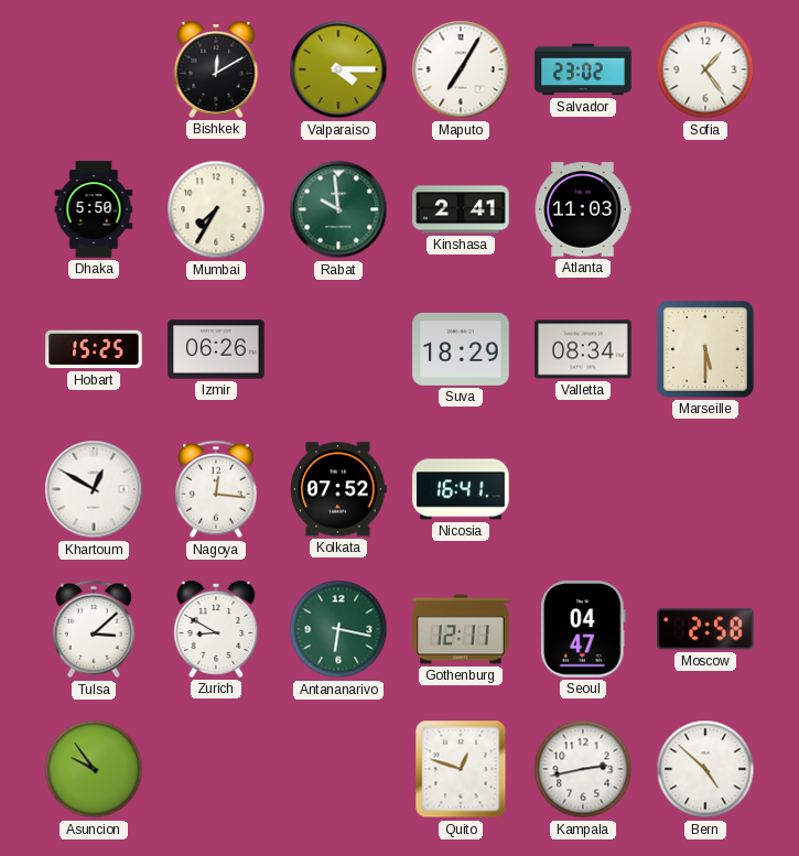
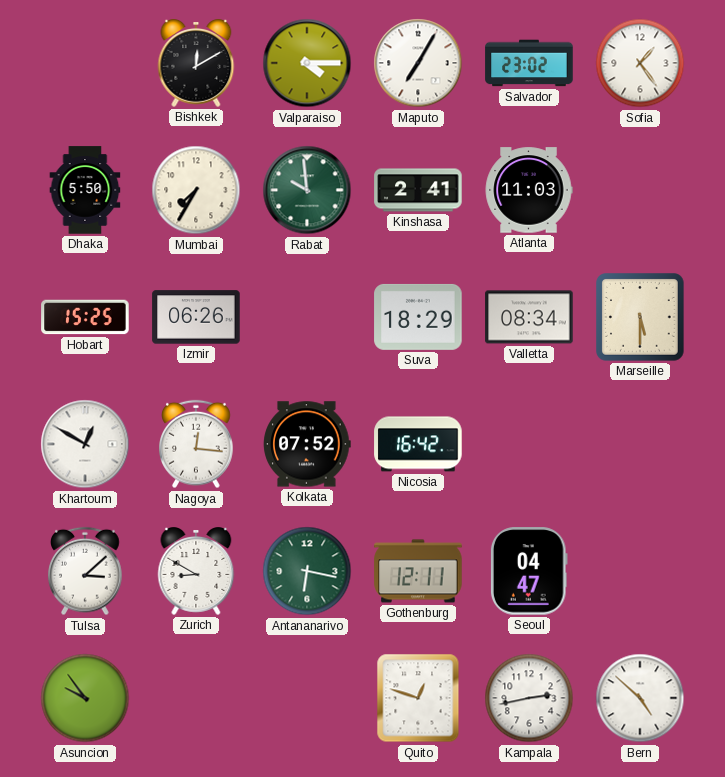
Nicosia: 16:41 -> 16:42 (418, 444)
Moscow: 2:58 -> none (705, 629)
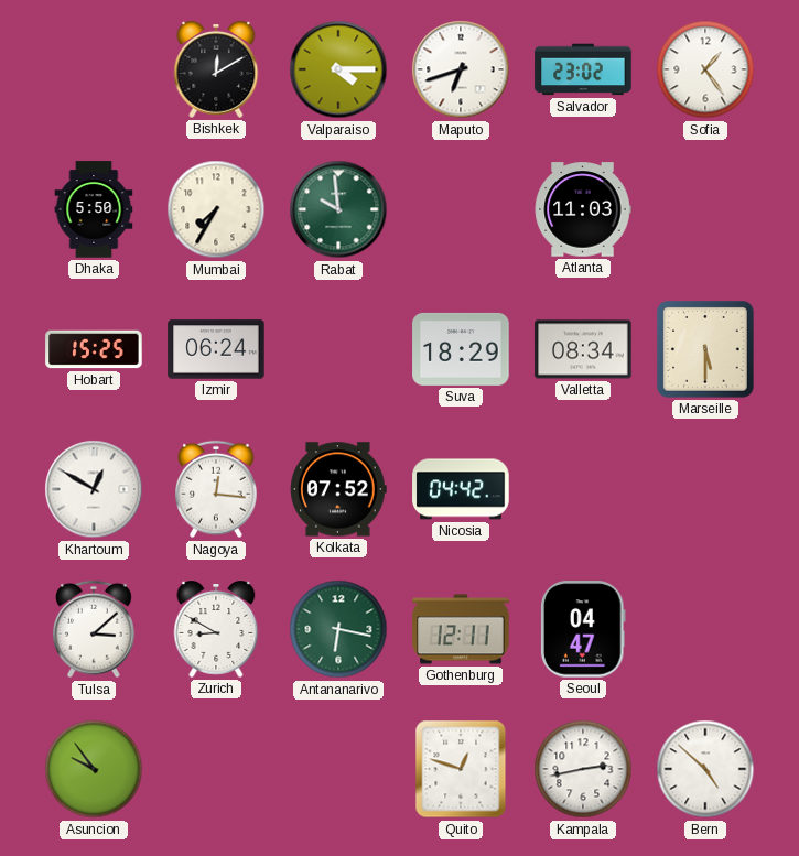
Maputo: 7:05 -> 6:42 (461, 69)
Kinshasa: 2:41 -> none (418, 190)
Izmir: 06:26 -> 06:24 (216, 349)
Nicosia: 16:42 -> 04:42 (461, 489)
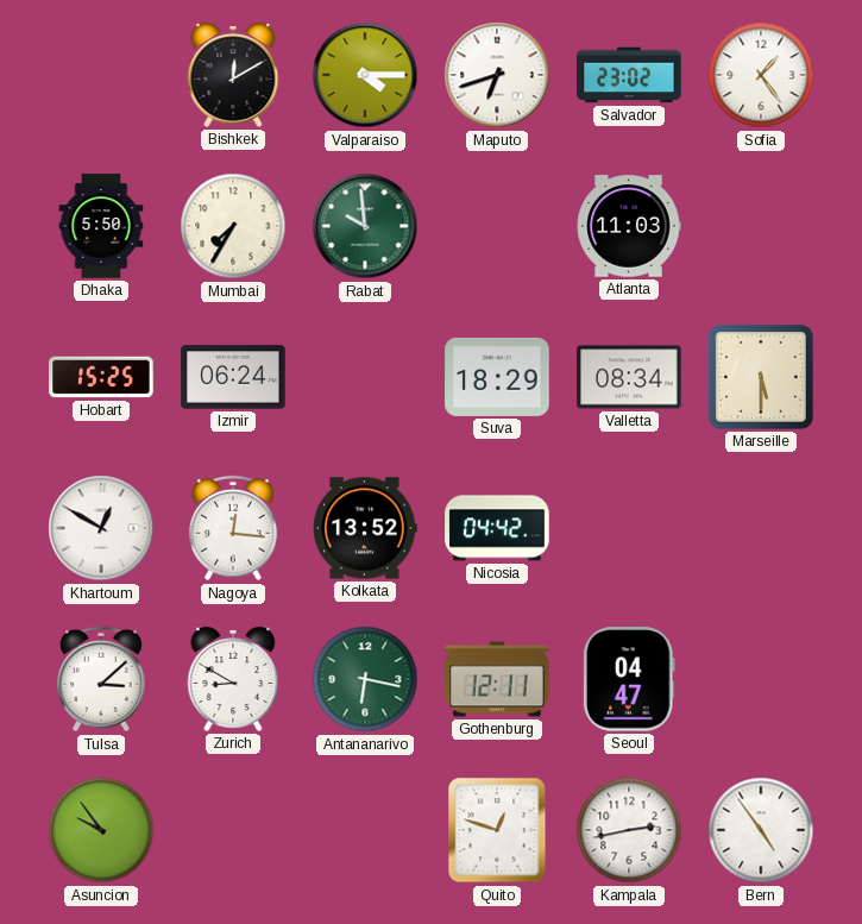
Kolkata: 07:52 -> 13:52 (365, 528)
Bern: 4:52 -> 4:54 (761, 830)
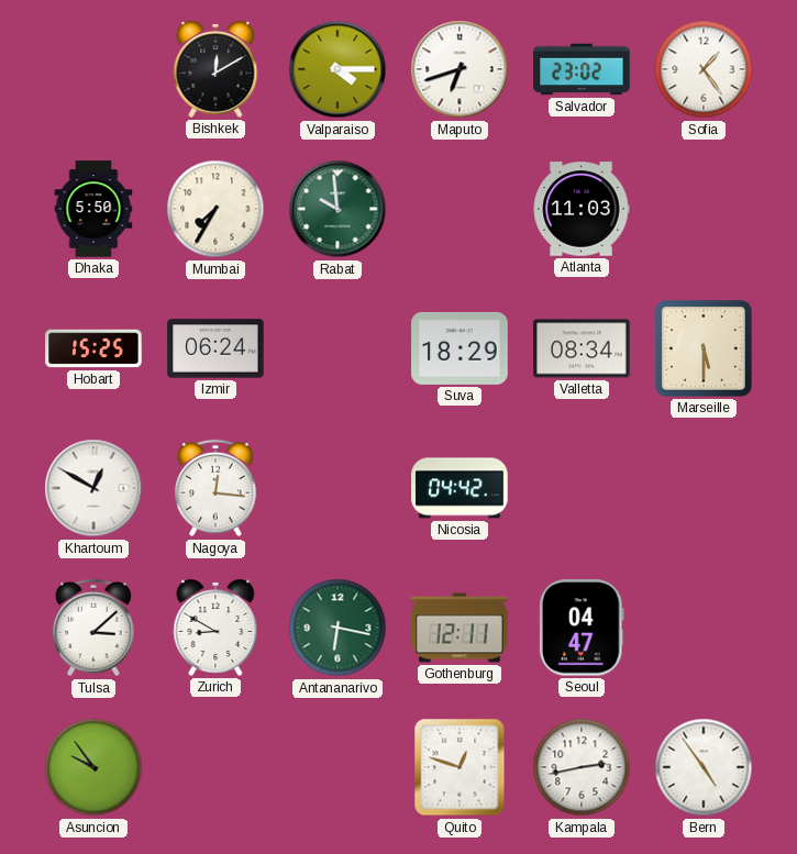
Kolkata: 13:52 -> none (365, 528)
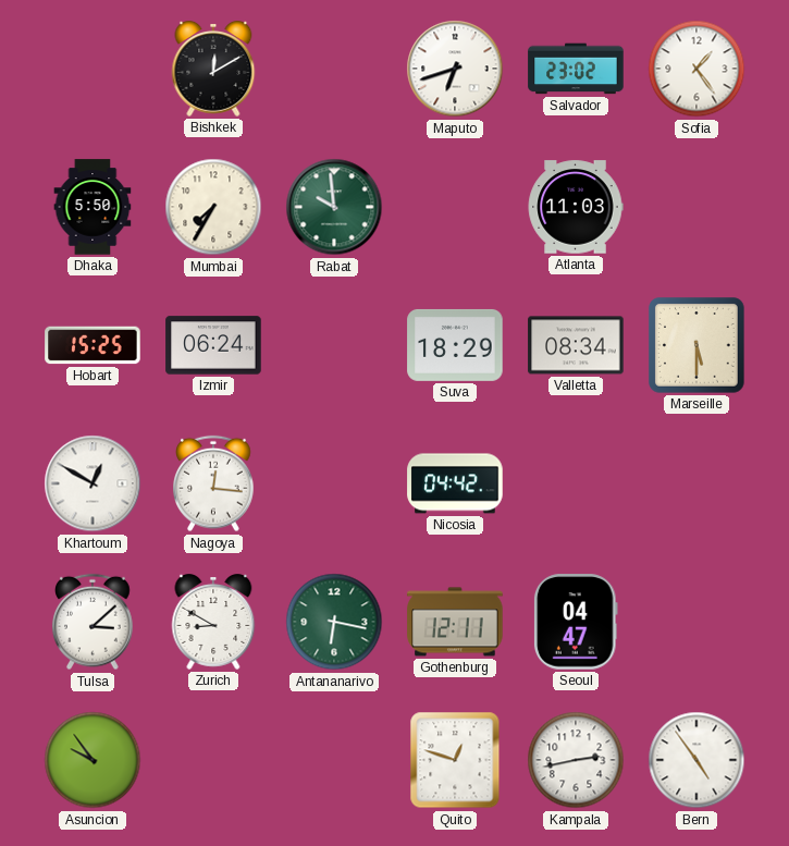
Valparaiso: 4:15 -> none (337, 69)
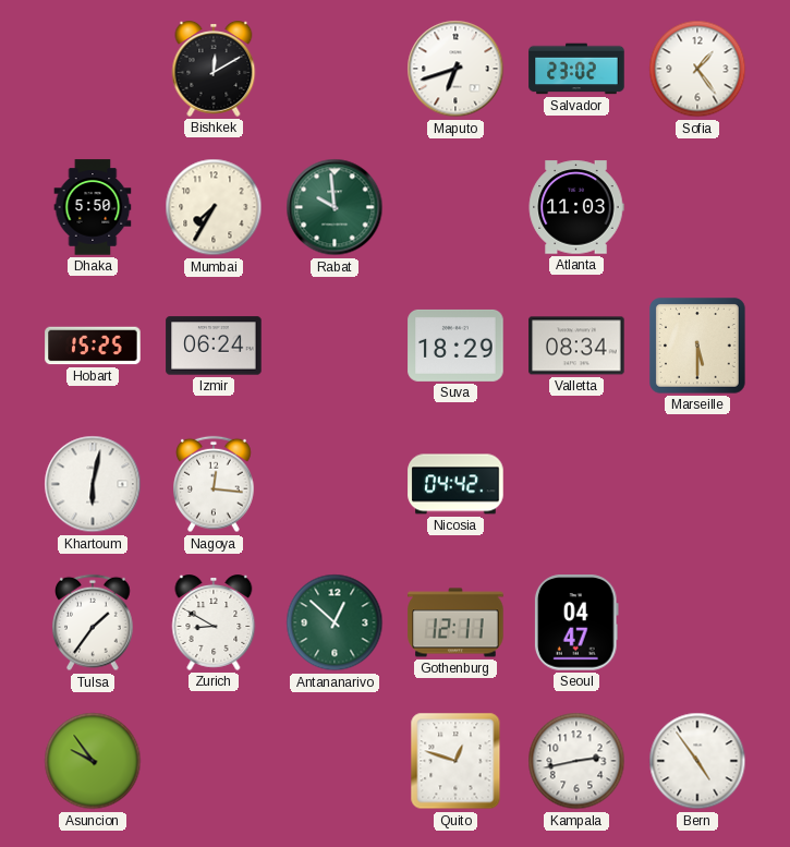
Khartoum: 12:50 -> 6:02 (93, 484)
Tulsa: 3:08 -> 1:36 (93, 622)
Antananarivo: 6:17 -> 12:52 (335, 622)
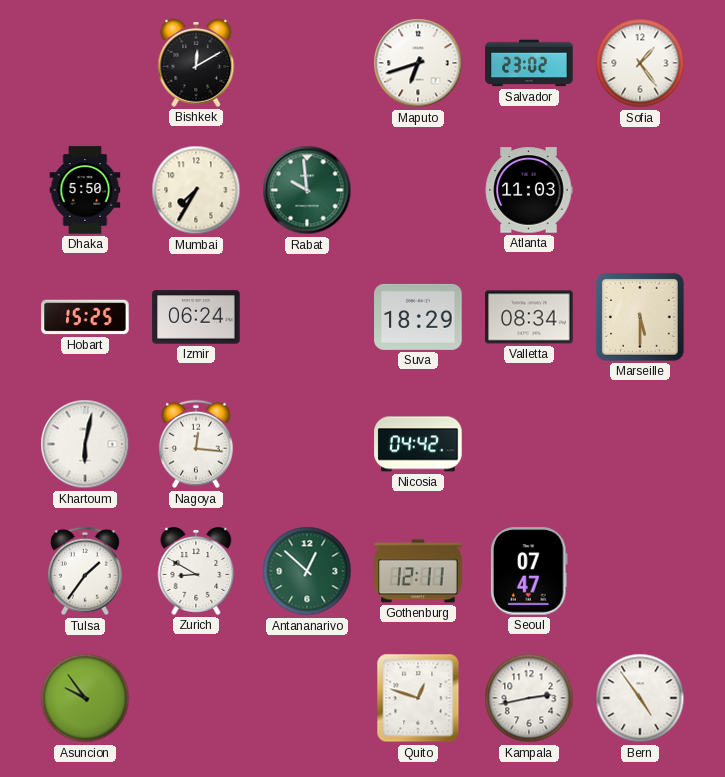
Seoul: 04:47 -> 07:47 (529, 571)
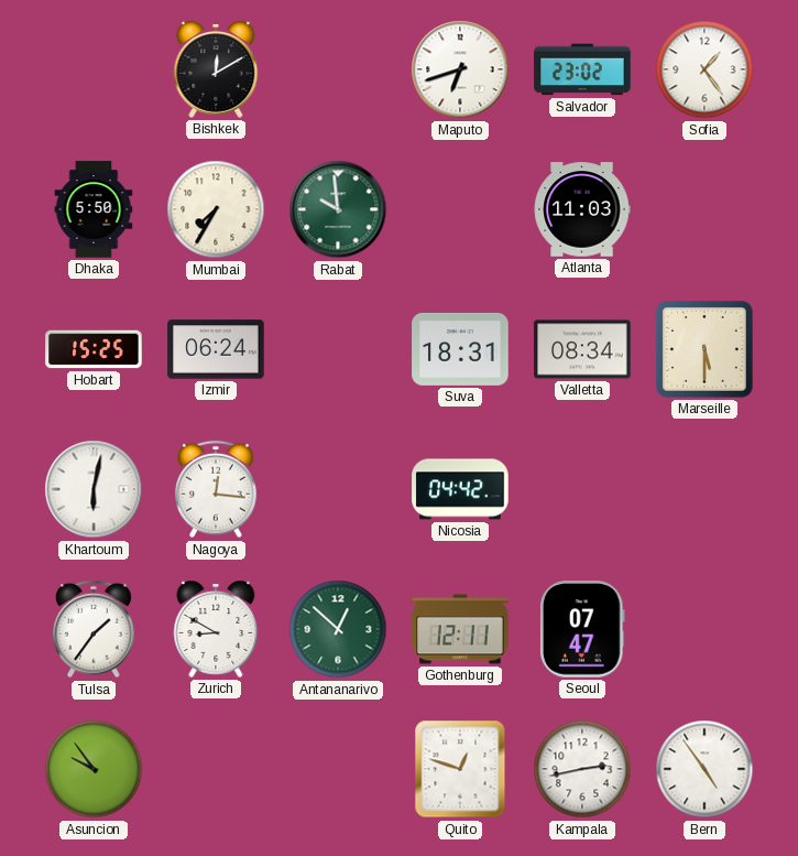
Suva: 18:29 -> 18:31 (460, 349)
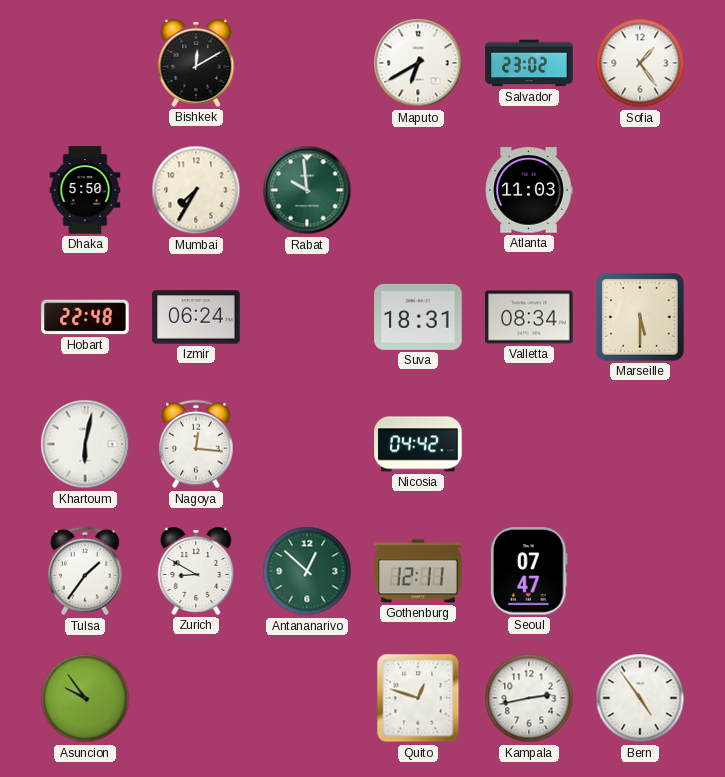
Maputo: 6:42 -> 6:40 (418, 63)
Hobart: 15:25 -> 22:48 (85, 317)
